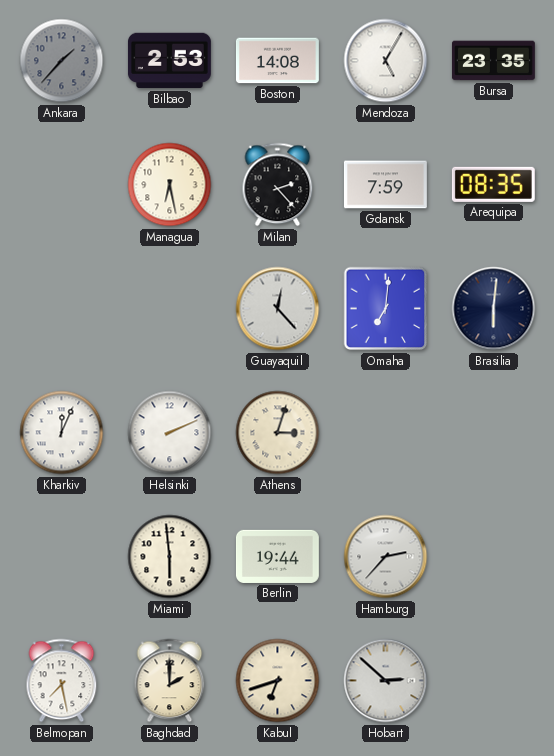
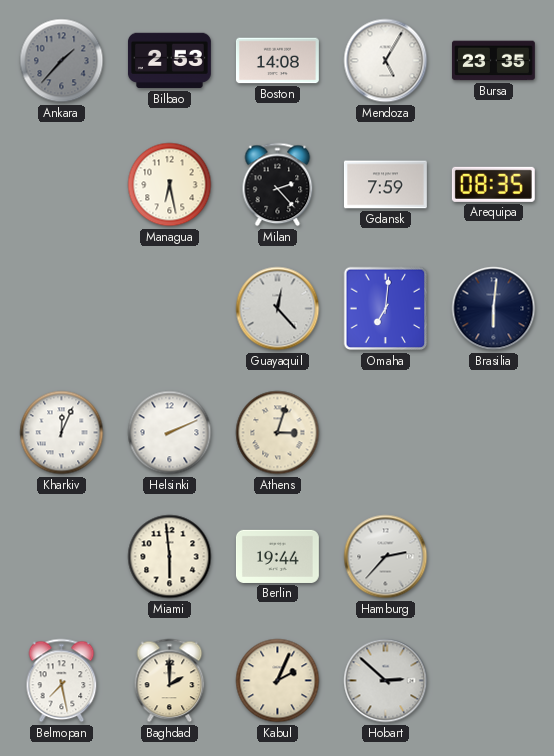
Kabul: 6:42 -> 2:04 (278, 681)
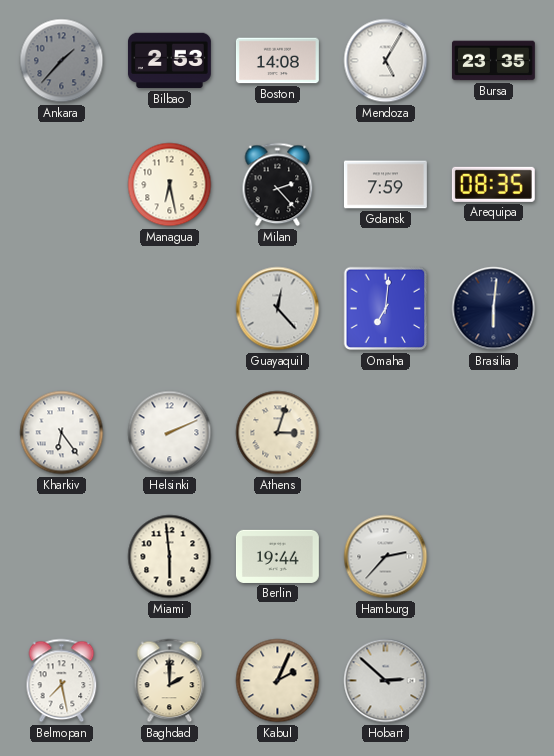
Kharkiv: 12:04 -> 6:24 (62, 433)
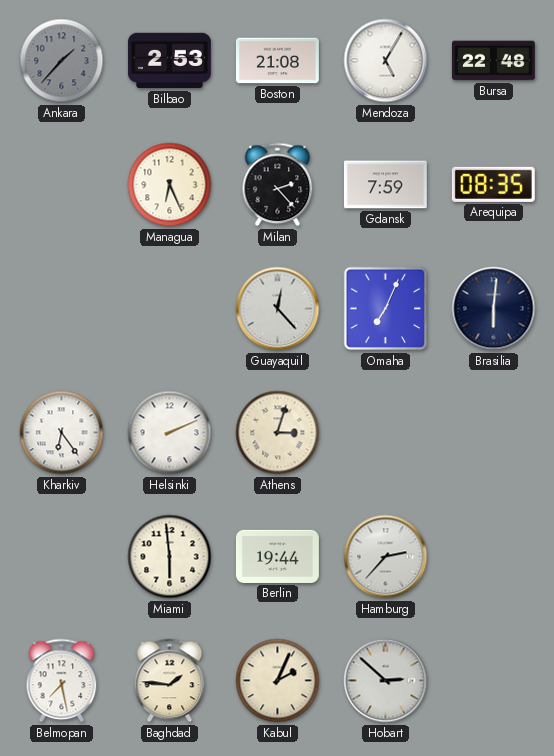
Boston: 14:08 -> 21:08 (277, 61)
Bursa: 23:35 -> 22:48 (493, 61)
Managua: 6:28 -> 6:26 (170, 185)
Omaha: 7:01 -> 7:04 (386, 309)
Baghdad: 2:00 -> 1:46 (170, 681)
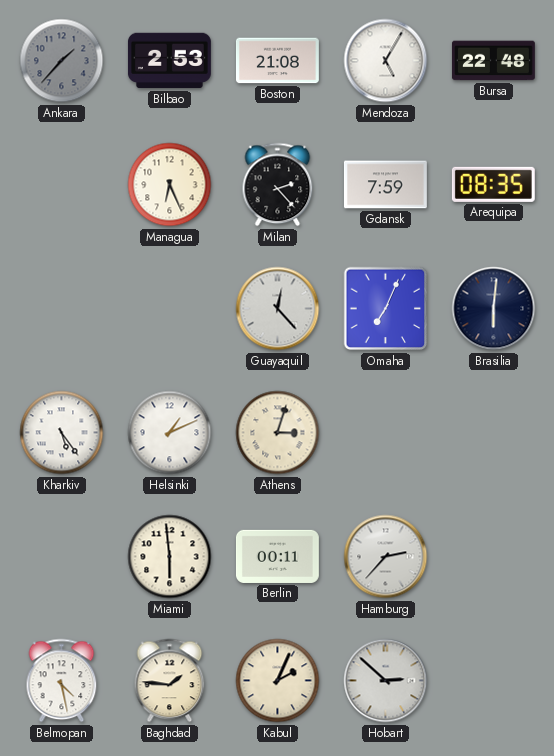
Kharkiv: 6:24 -> 5:24 (62, 433)
Helsinki: 2:11 -> 1:11 (170, 433)
Berlin: 19:44 -> 00:11 (277, 556)
Belmopan: 7:28 -> 4:28 (62, 681)
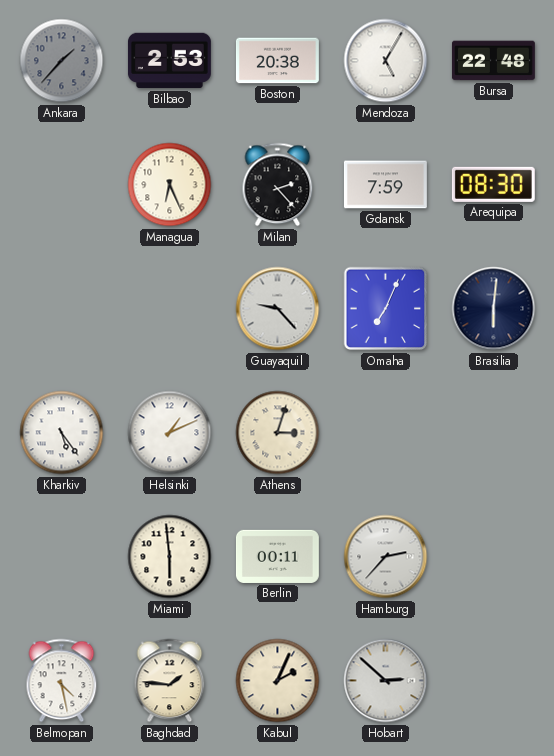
Boston: 21:08 -> 20:38 (277, 61)
Arequipa: 08:35 -> 08:30 (493, 184)
Guayaquil: 12:23 -> 9:23 (278, 309)
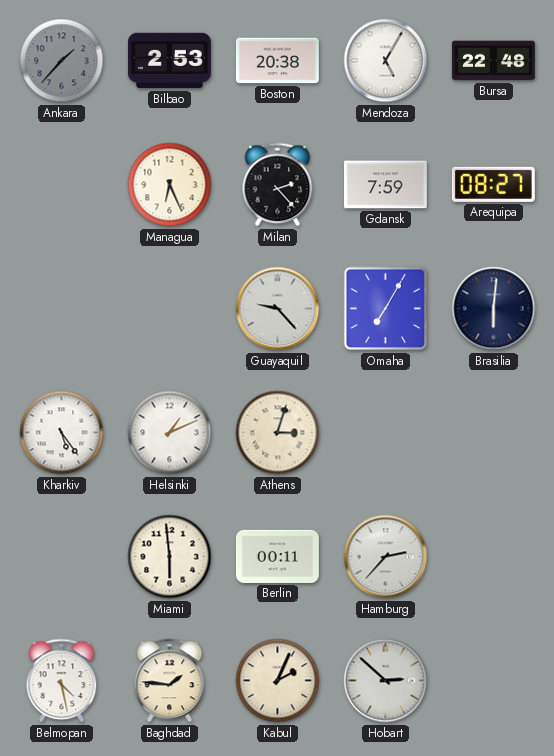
Arequipa: 08:30 -> 08:27 (493, 184)
Omaha: 7:04 -> 7:05 (386, 309)
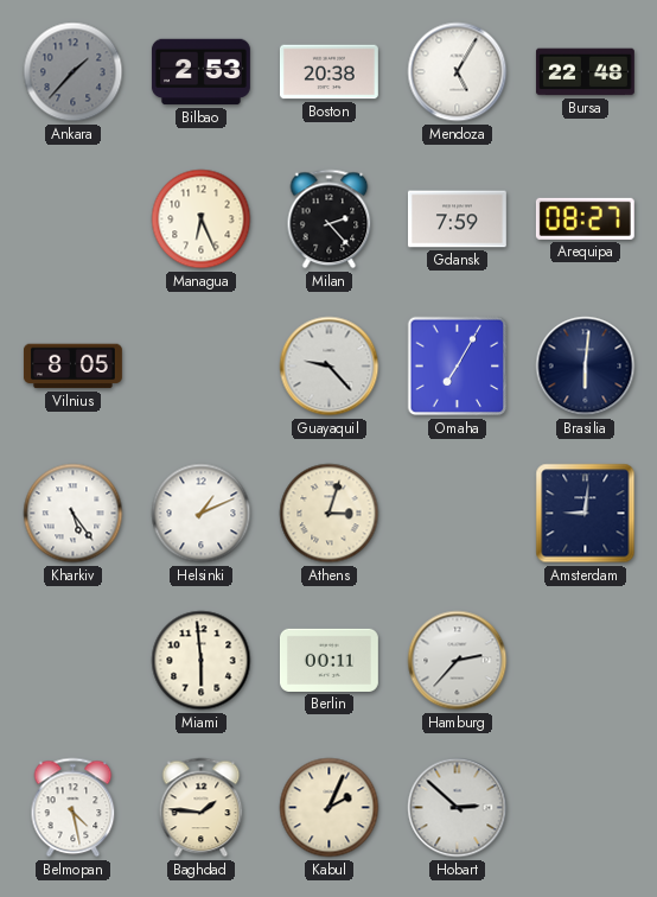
Vilnius: none -> 8:05 (72, 367)
Amsterdam: none -> 9:01 (586, 514)
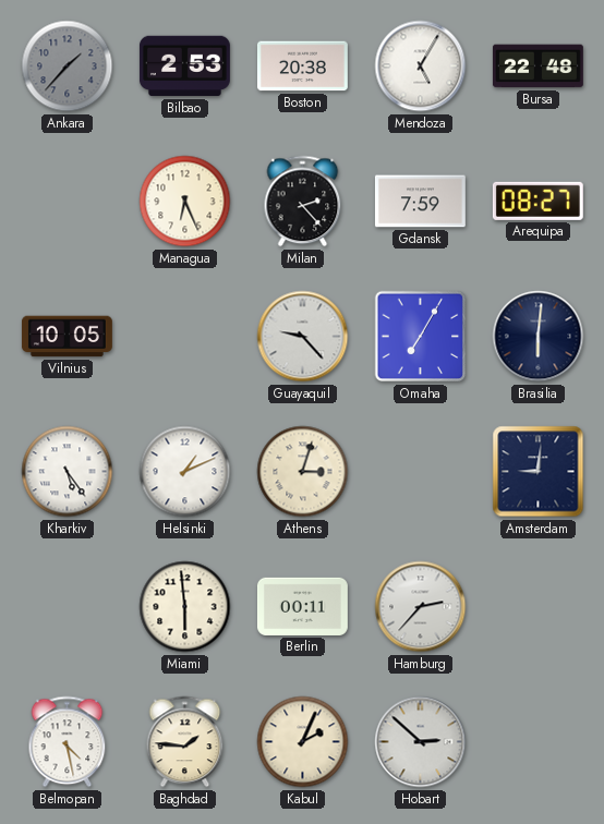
Vilnius: 8:05 -> 10:05 (67, 337)
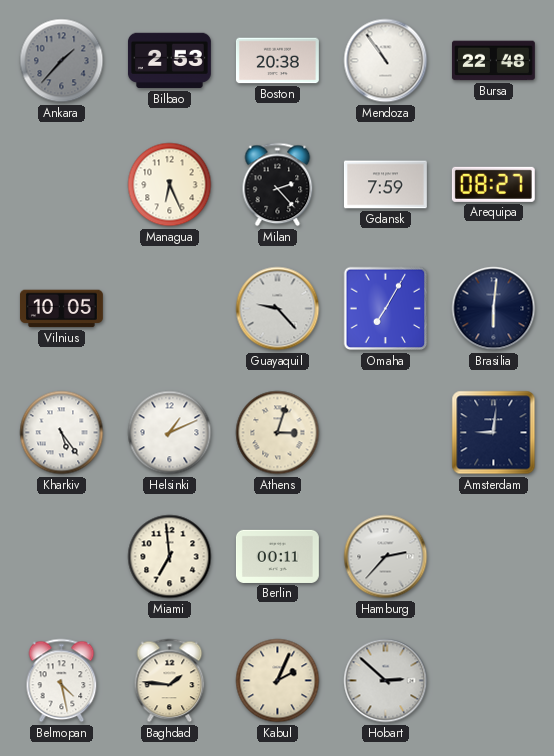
Mendoza: 5:05 -> 10:54 (386, 61)
Miami: 5:59 -> 6:59 (170, 557)
